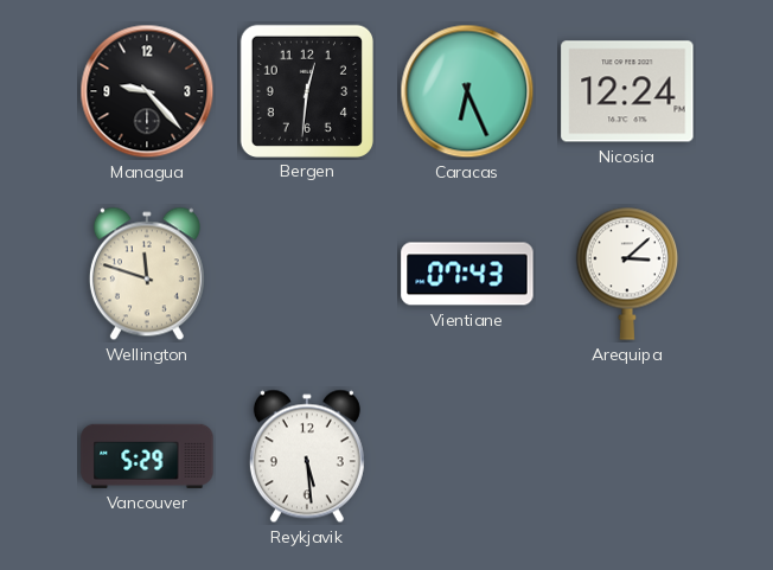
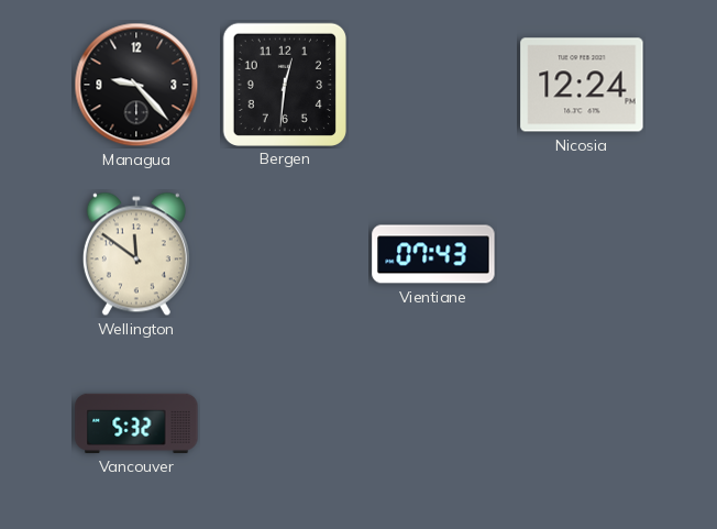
Caracas: 6:26 -> none (467, 91)
Wellington: 11:48 -> 11:51 (136, 254)
Arequipa: 3:08 -> none (627, 274)
Vancouver: 5:29 -> 5:32 (136, 423)
Reykjavik: 5:29 -> none (307, 456)
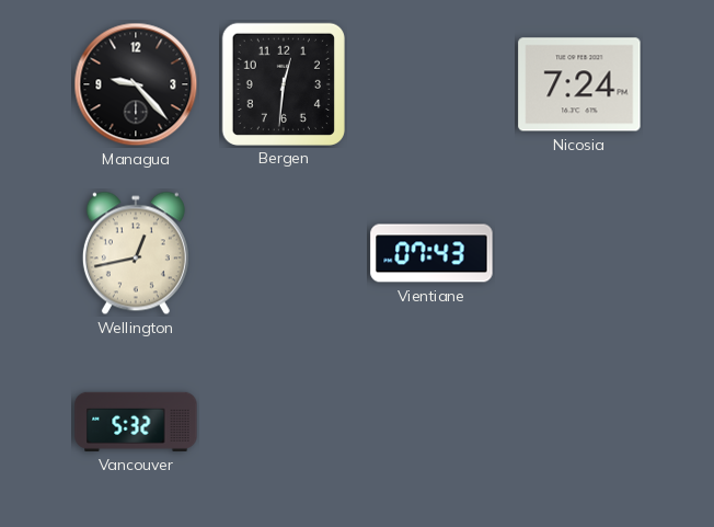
Nicosia: 12:24 -> 7:24 (579, 84)
Wellington: 11:51 -> 12:43 (136, 253)
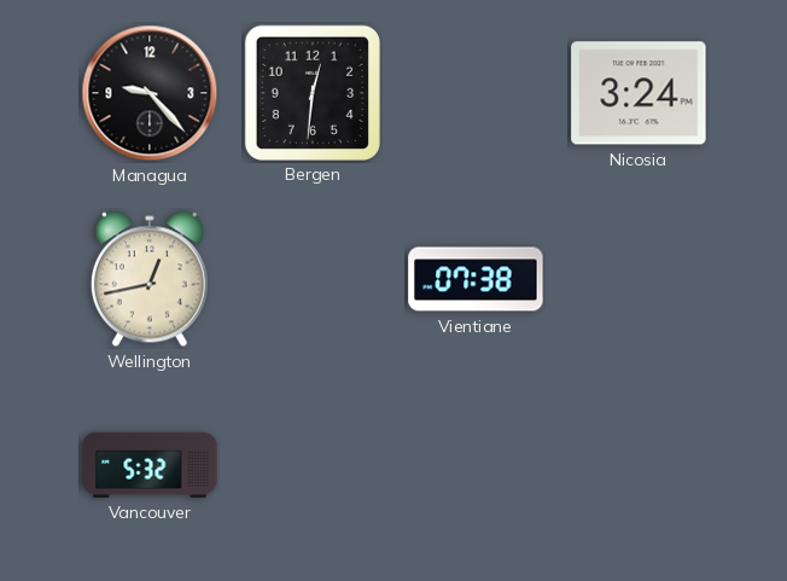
Nicosia: 7:24 -> 3:24 (639, 93)
Vientiane: 07:43 -> 07:38 (476, 279)
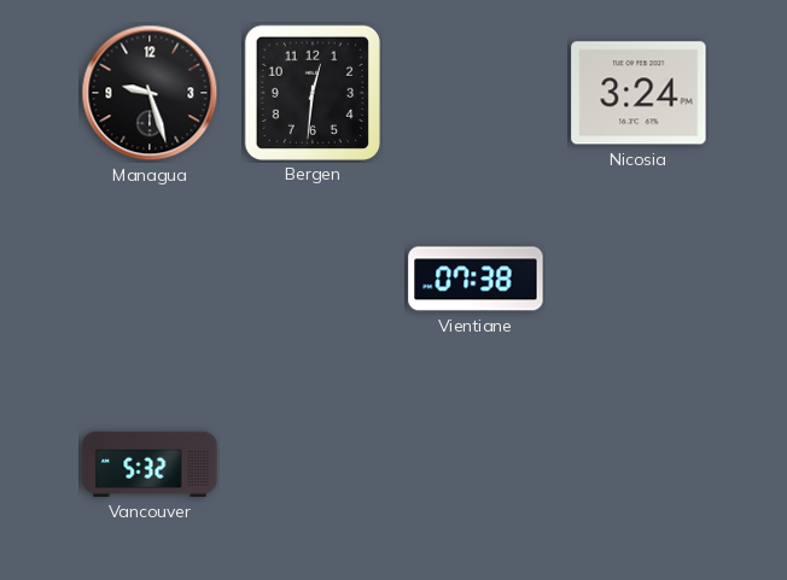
Managua: 9:23 -> 9:27 (150, 93)
Wellington: 12:43 -> none (150, 279)
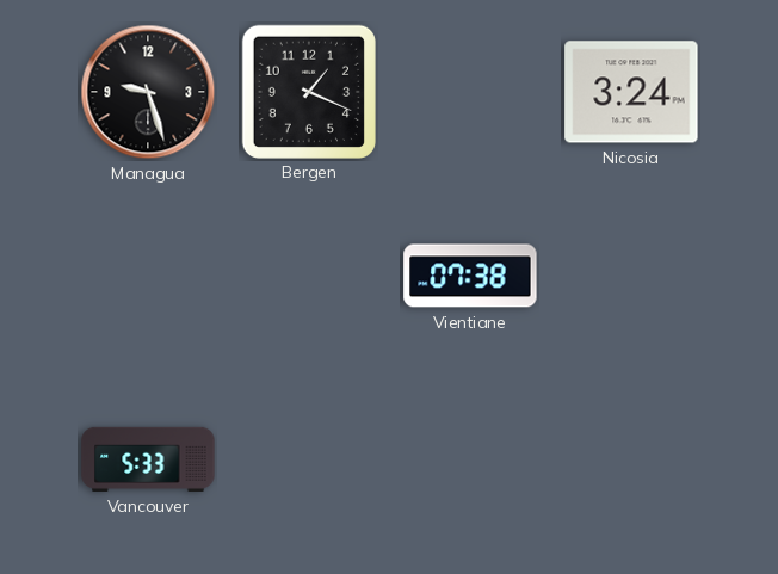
Bergen: 12:31 -> 1:19 (308, 91)
Vancouver: 5:32 -> 5:33 (148, 459)
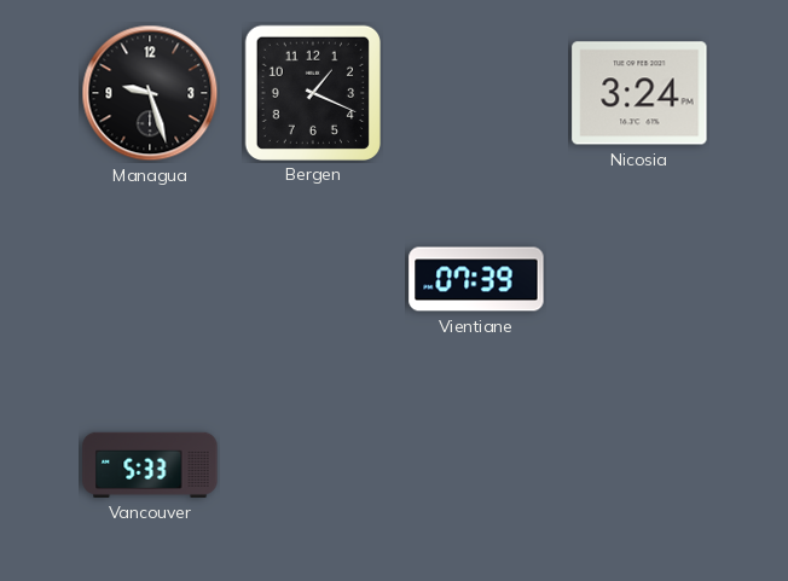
Vientiane: 07:38 -> 07:39 (476, 279)
